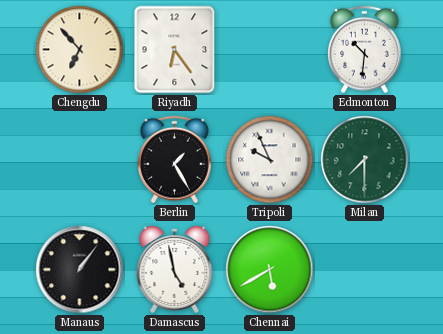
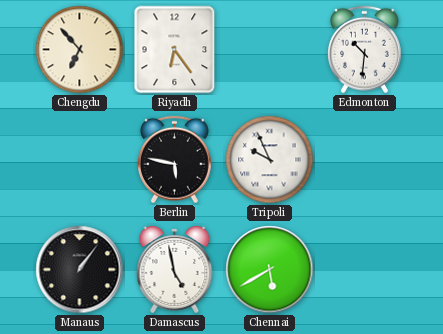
Berlin: 1:25 -> 5:47 (175, 160)
Milan: 7:30 -> none (365, 160)
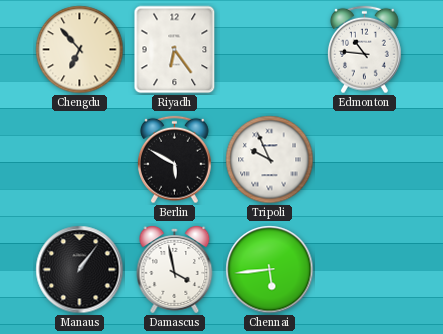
Edmonton: 10:31 -> 10:46 (365, 50)
Berlin: 5:47 -> 5:50 (175, 160)
Damascus: 4:58 -> 3:58 (175, 270)
Chennai: 5:40 -> 5:44 (270, 270)
